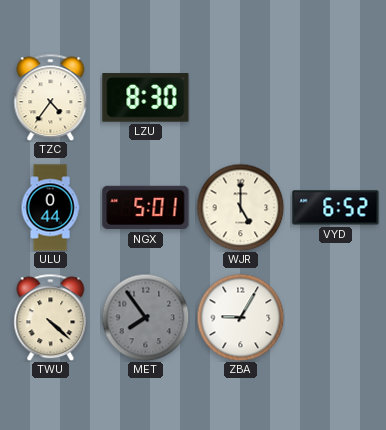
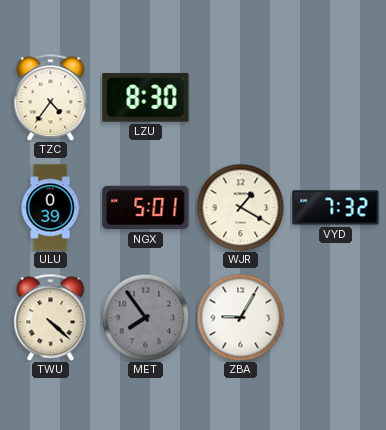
ULU: 0:44 -> 0:39 (50, 208)
WJR: 5:00 -> 1:20 (240, 207)
VYD: 6:52 -> 7:32 (336, 208)
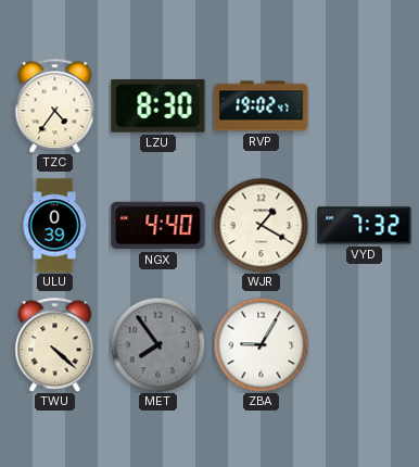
RVP: none -> 19:02 (262, 106)
NGX: 5:01 -> 4:40 (158, 226)
